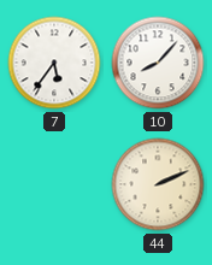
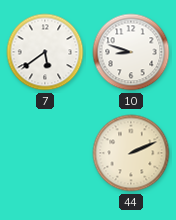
7: 5:36 -> 5:39 (45, 52)
10: 8:07 -> 8:48 (131, 52)
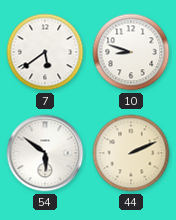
54: none -> 5:51 (45, 153)
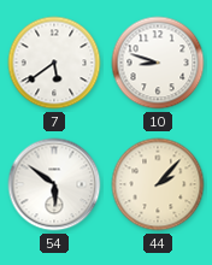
44: 2:11 -> 2:07 (158, 184)
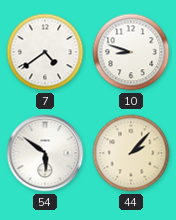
7: 5:39 -> 4:39 (45, 52)
